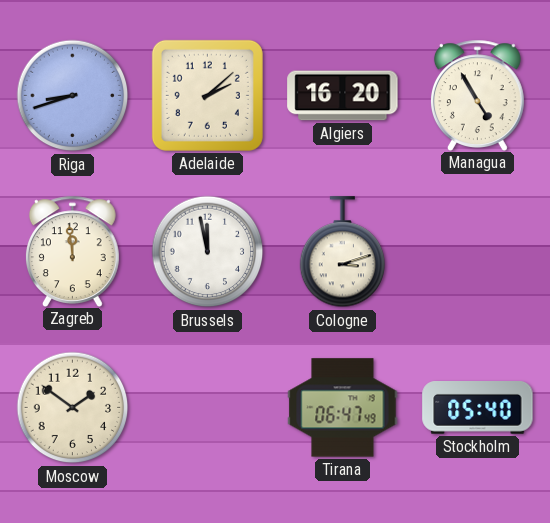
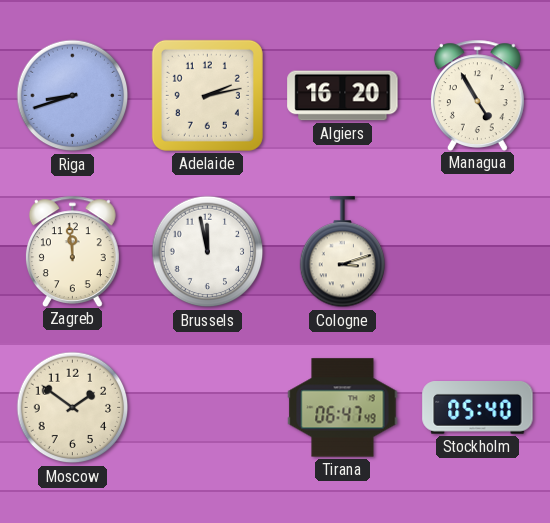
Adelaide: 2:08 -> 2:13 (207, 95)
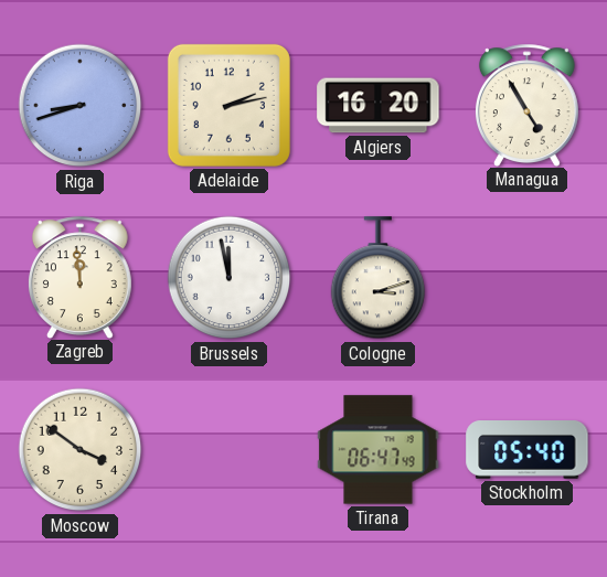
Moscow: 1:51 -> 3:51 (81, 450)
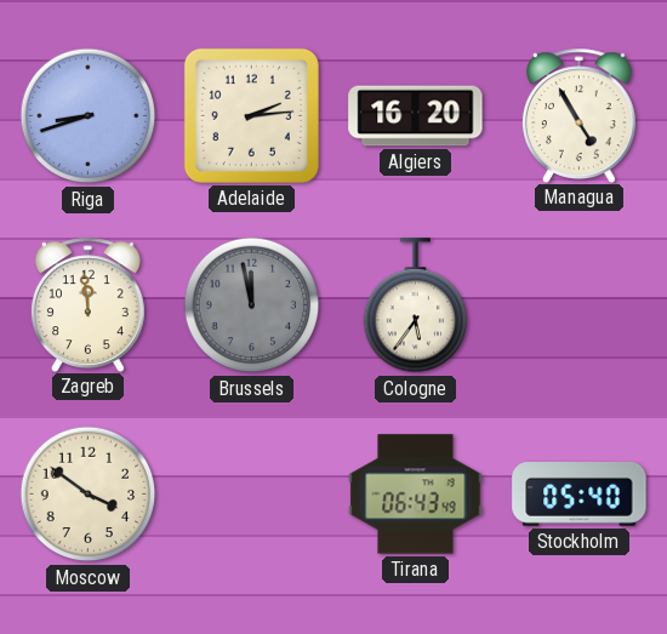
Adelaide: 2:13 -> 2:14 (251, 115)
Brussels dial: white -> grey (252, 305)
Cologne: 3:12 -> 5:36 (416, 305)
Tirana: 06:47 -> 06:43 (416, 495)
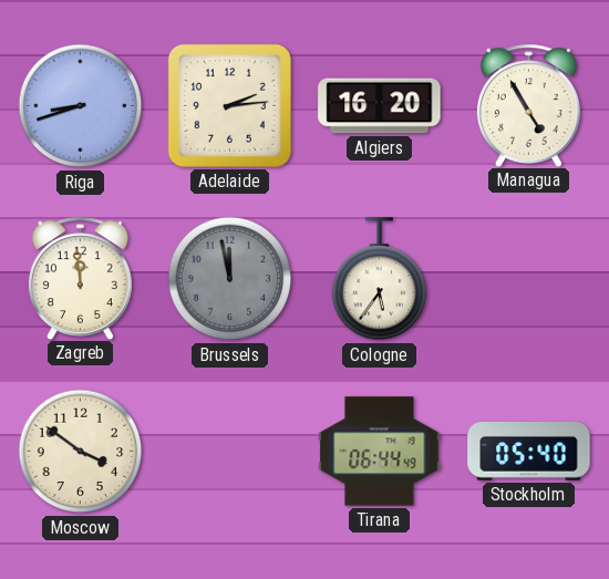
Tirana: 06:43 -> 06:44 (380, 452)
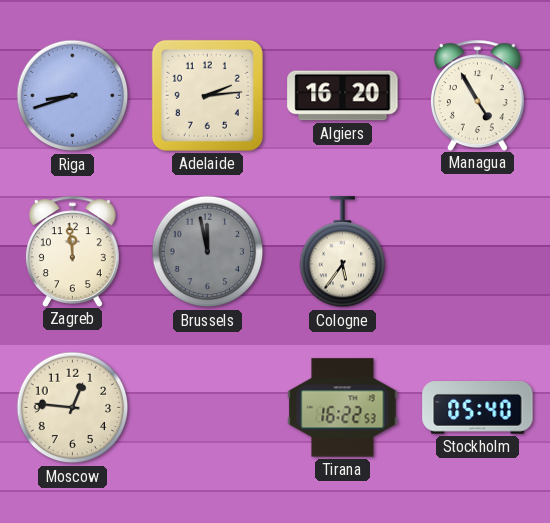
Moscow: 3:51 -> 12:46 (73, 408)
Tirana: 06:44 -> 16:22 (343, 408)
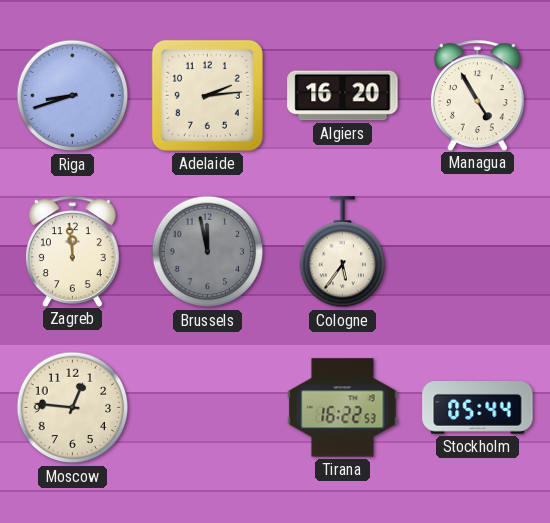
Stockholm: 05:40 -> 05:44 (478, 408)
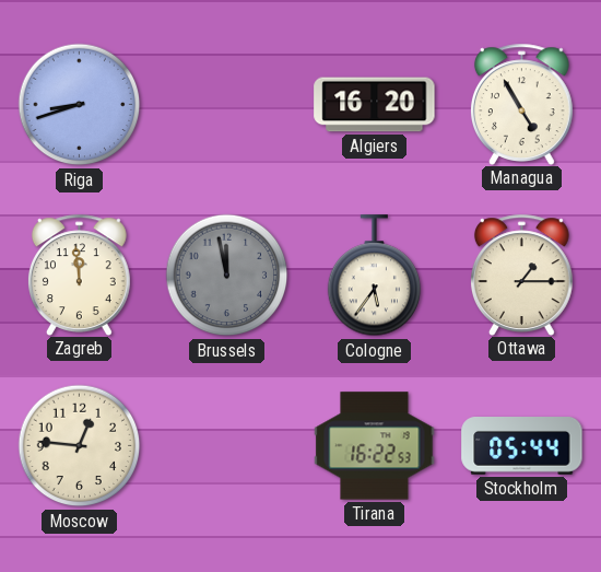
Adelaide: 2:14 -> none (207, 95)
Ottawa: none -> 1:15 (521, 275)
